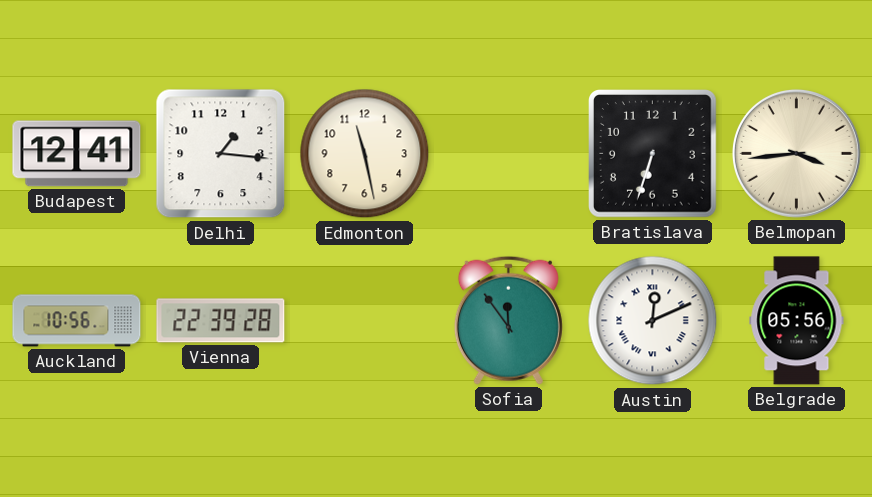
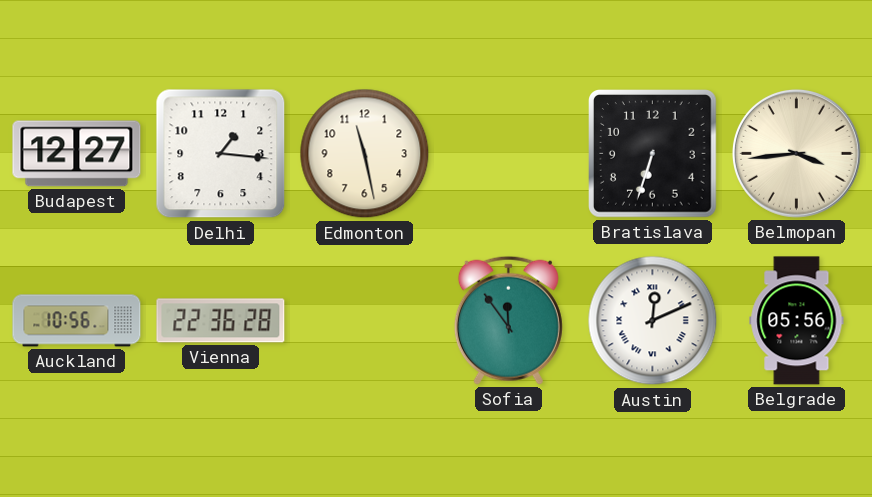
Budapest: 12:41 -> 12:27 (77, 154)
Vienna: 22:39 -> 22:36 (221, 321)
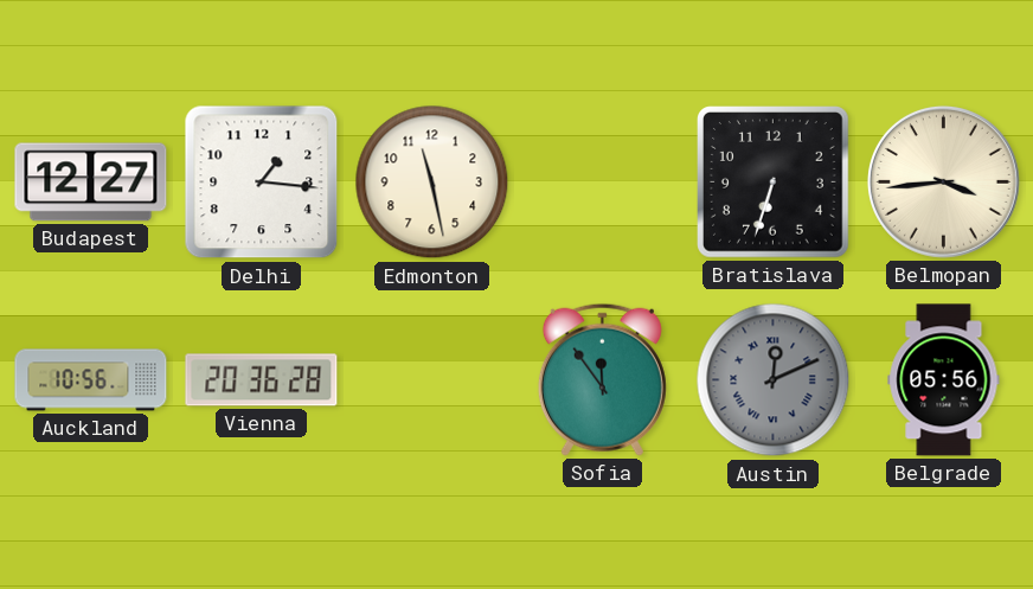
Vienna: 22:36 -> 20:36 (262, 380)
Austin dial: white -> grey (774, 380)
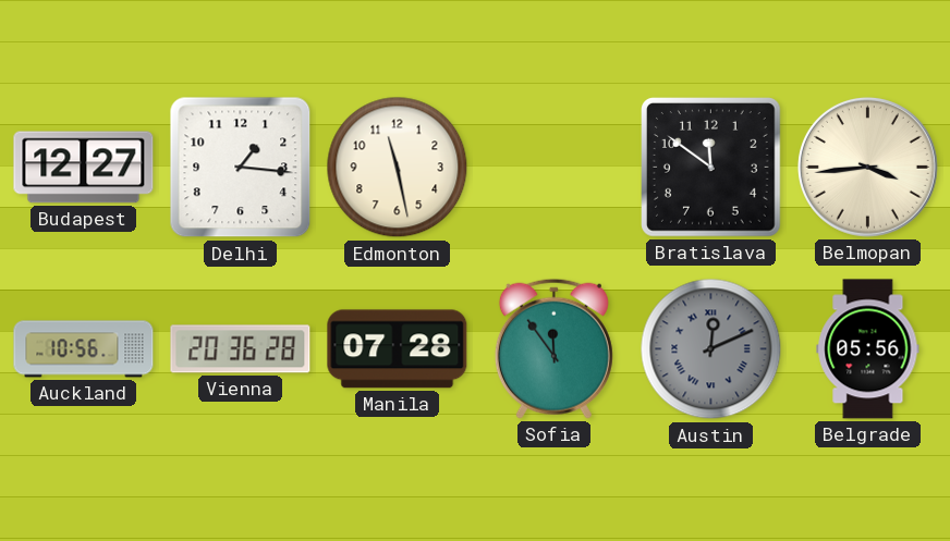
Bratislava: 6:33 -> 11:51 (711, 168)
Manila: none -> 07:28 (398, 349)
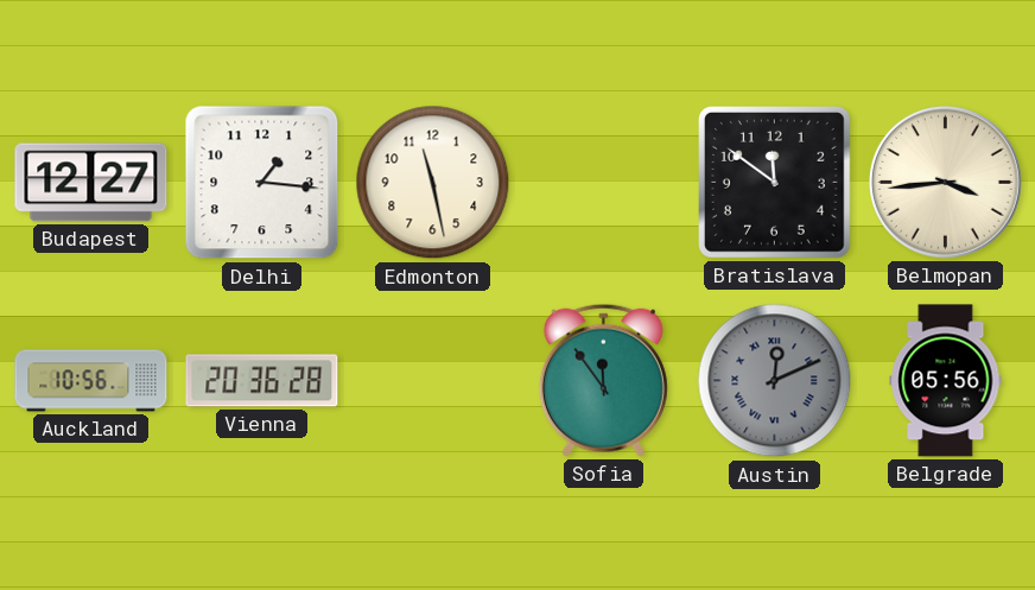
Manila: 07:28 -> none (398, 349)
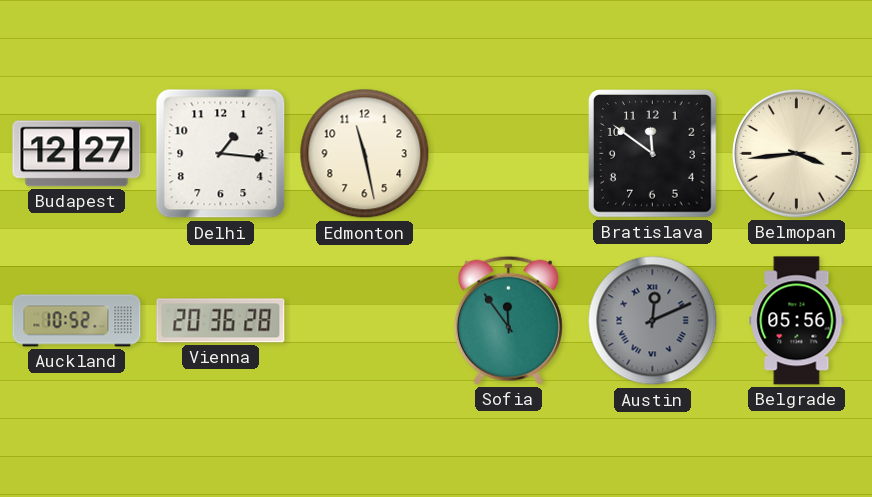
Auckland: 10:56 -> 10:52 (77, 321)
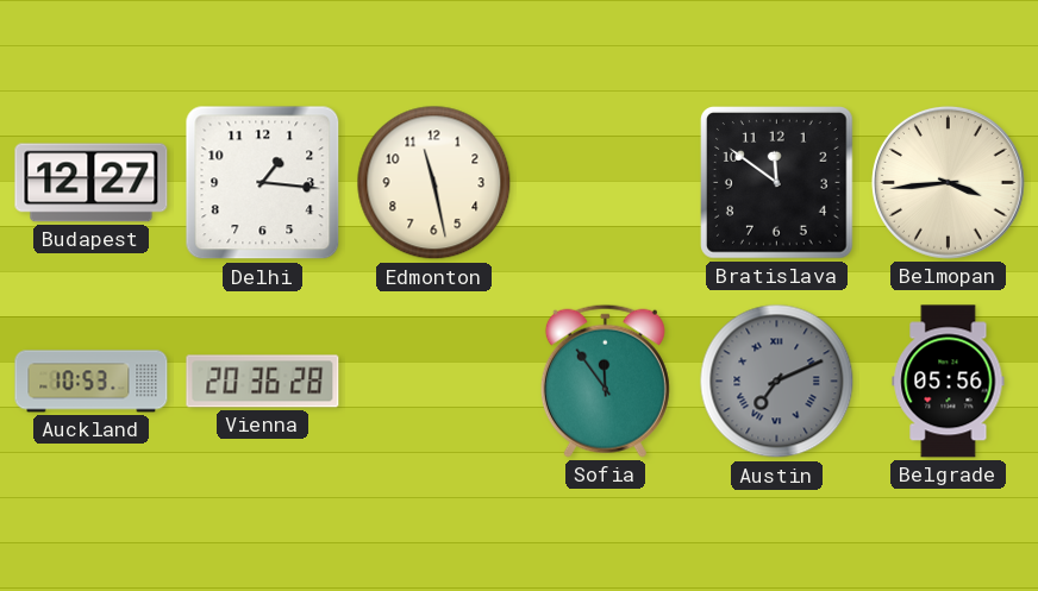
Auckland: 10:52 -> 10:53 (92, 382)
Austin: 12:11 -> 7:11 (777, 382)
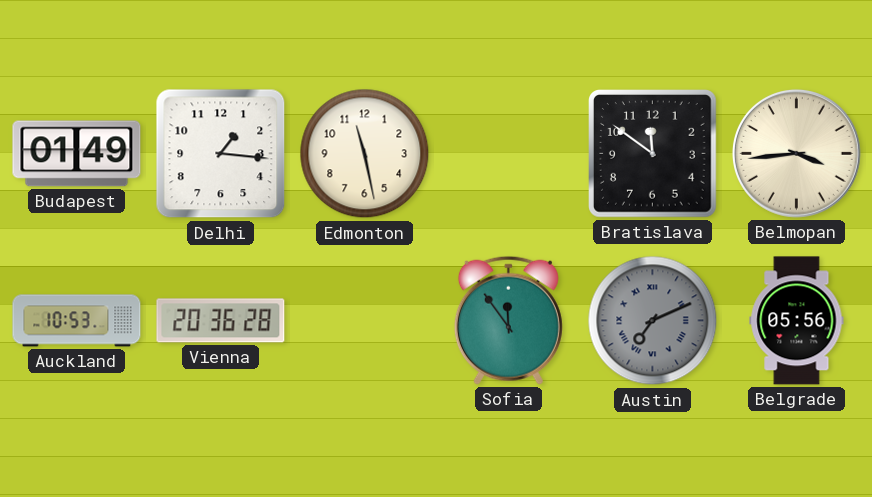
Budapest: 12:27 -> 01:49 (77, 154)
